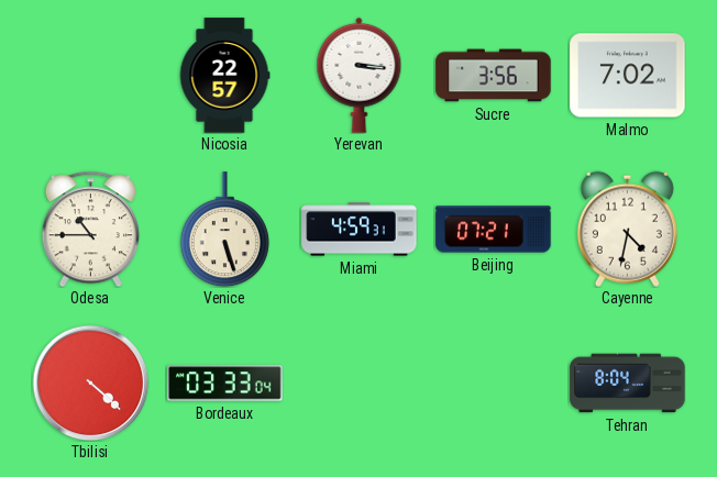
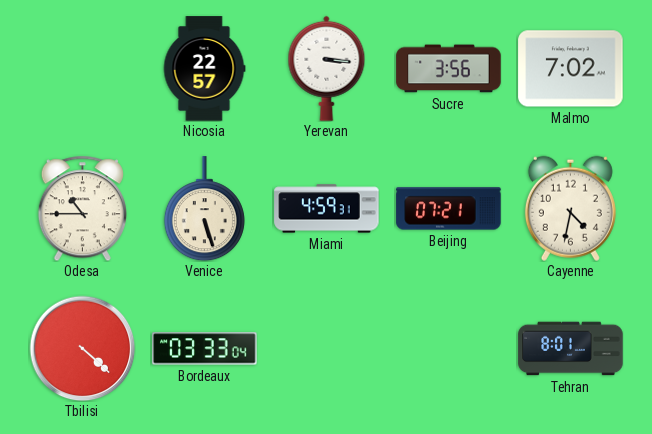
Tehran: 8:04 -> 8:01 (571, 349)
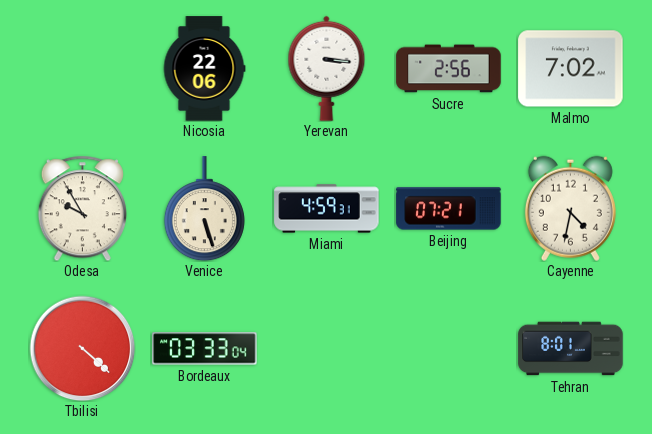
Nicosia: 22:57 -> 22:06 (204, 69)
Sucre: 3:56 -> 2:56 (449, 69)
Odesa: 10:45 -> 9:55 (82, 208)
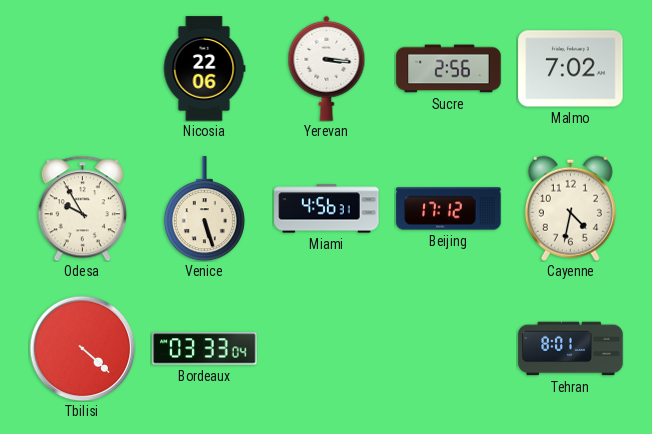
Miami: 4:59 -> 4:56 (327, 209)
Beijing: 07:21 -> 17:12 (449, 209)
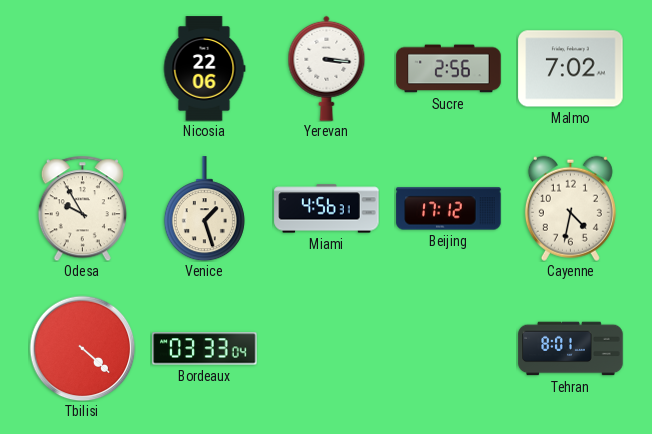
Venice: 5:27 -> 1:27 (204, 209)
